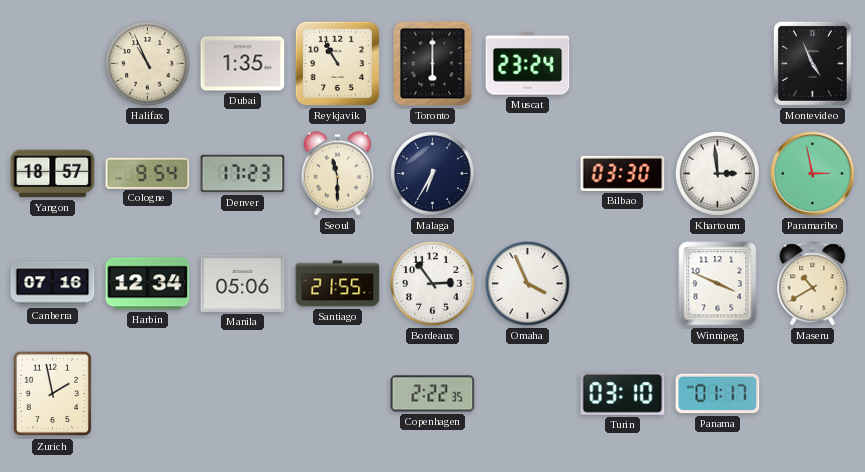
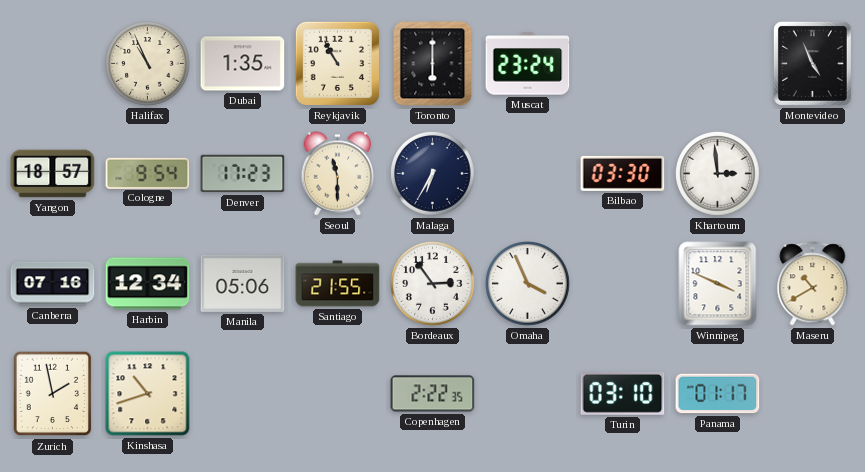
Paramaribo: 2:58 -> none (813, 174)
Kinshasa: none -> 10:42 (148, 394)
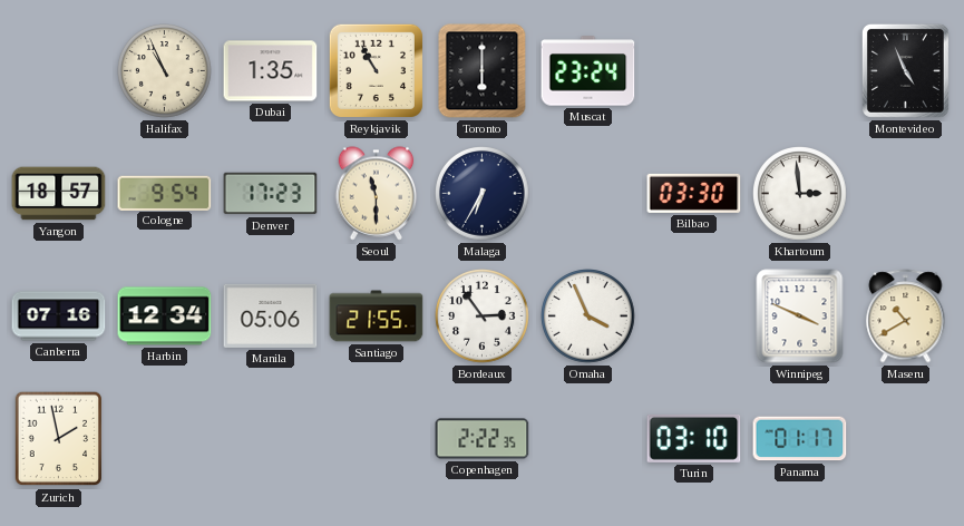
Kinshasa: 10:42 -> none (148, 394)
